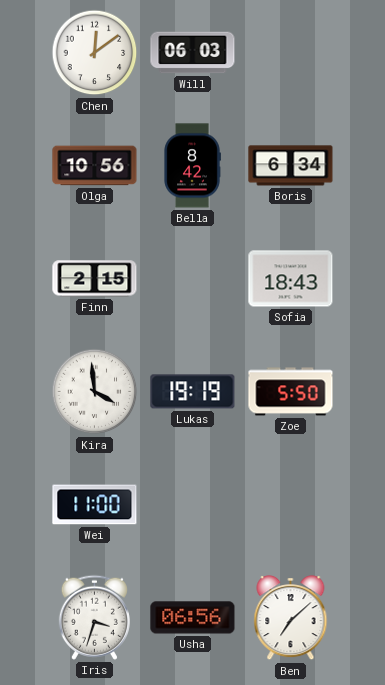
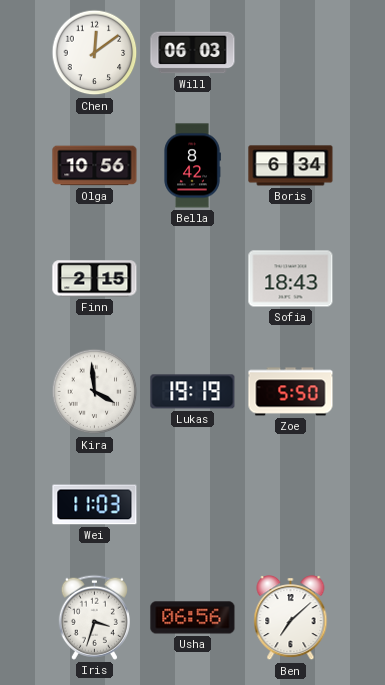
Wei: 11:00 -> 11:03 (95, 505)
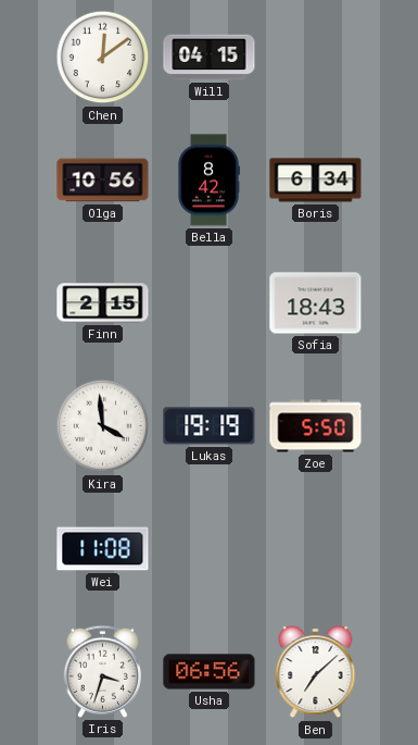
Will: 06:03 -> 04:15 (210, 58)
Wei: 11:03 -> 11:08 (103, 549)
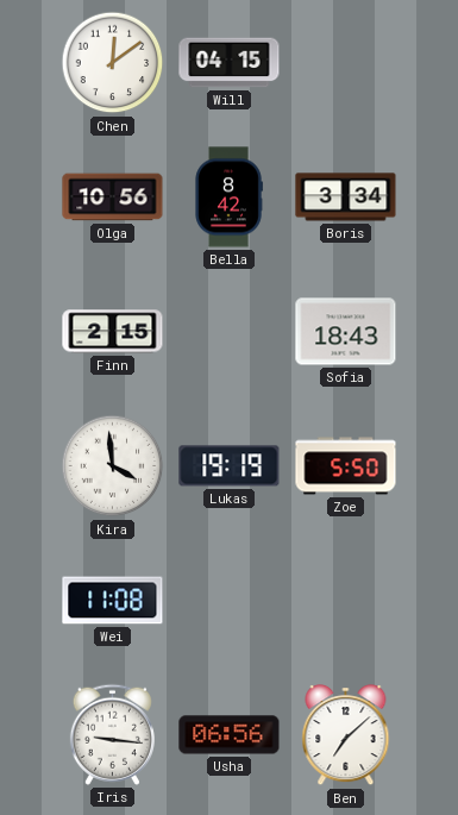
Boris: 6:34 -> 3:34 (346, 198)
Iris: 3:33 -> 9:16 (112, 734)
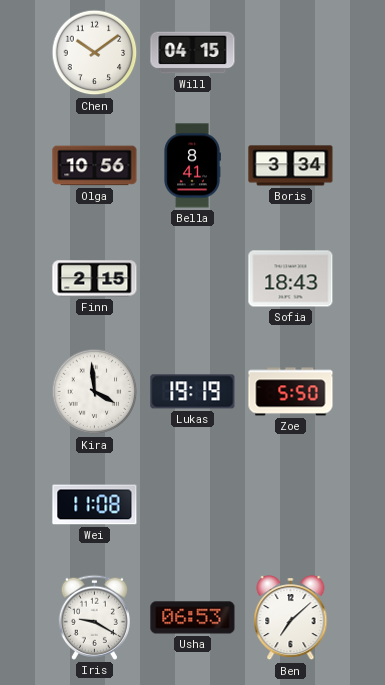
Chen: 12:09 -> 10:09 (95, 53)
Bella: 8:42 -> 8:41 (192, 166)
Iris: 9:16 -> 9:20 (94, 617)
Usha: 06:56 -> 06:53 (193, 618)
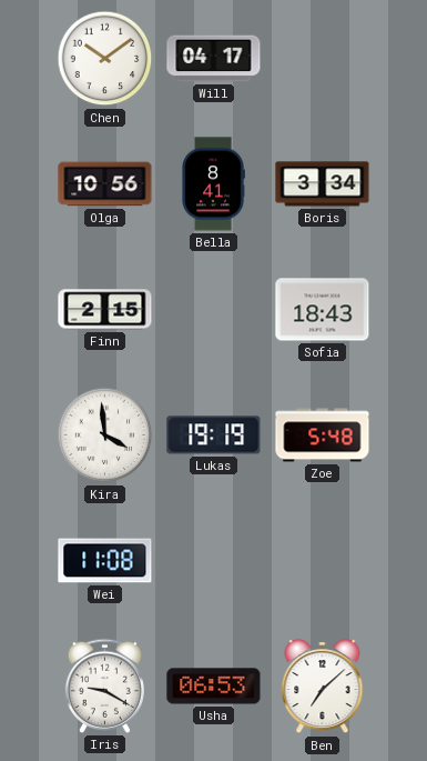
Will: 04:15 -> 04:17 (214, 59)
Zoe: 5:50 -> 5:48 (323, 435)
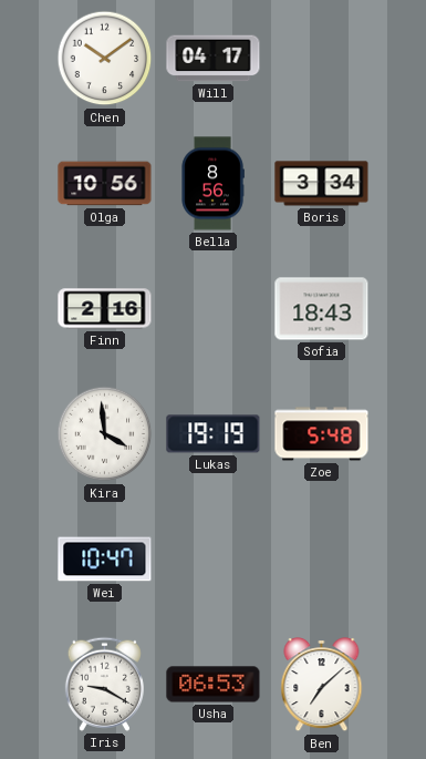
Bella: 8:41 -> 8:56 (212, 184)
Finn: 2:15 -> 2:16 (105, 309)
Wei: 11:08 -> 10:47 (105, 560)
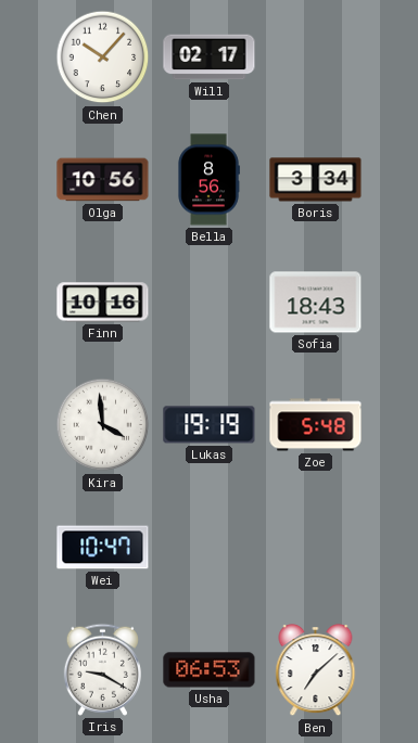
Chen: 10:09 -> 10:07 (103, 57)
Will: 04:17 -> 02:17 (210, 57)
Finn: 2:16 -> 10:16 (103, 303)
